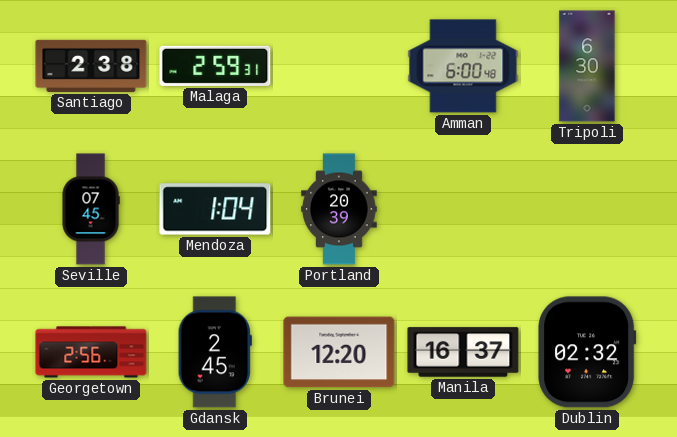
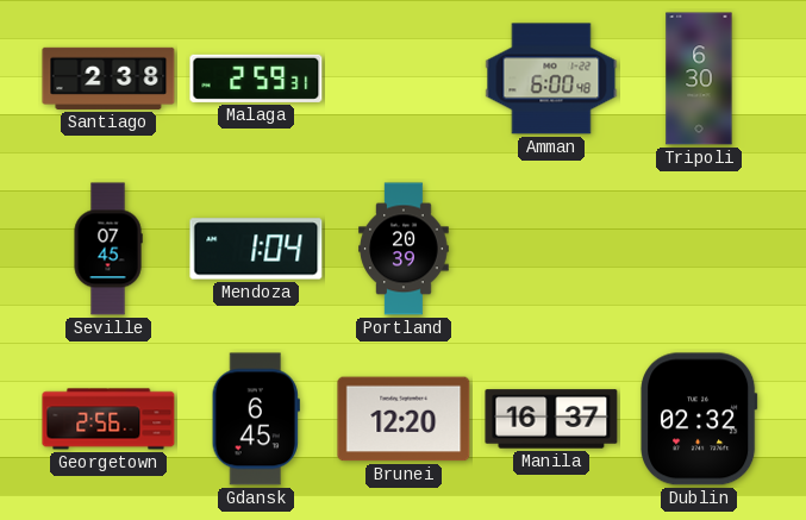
Gdansk: 2:45 -> 6:45 (256, 419)
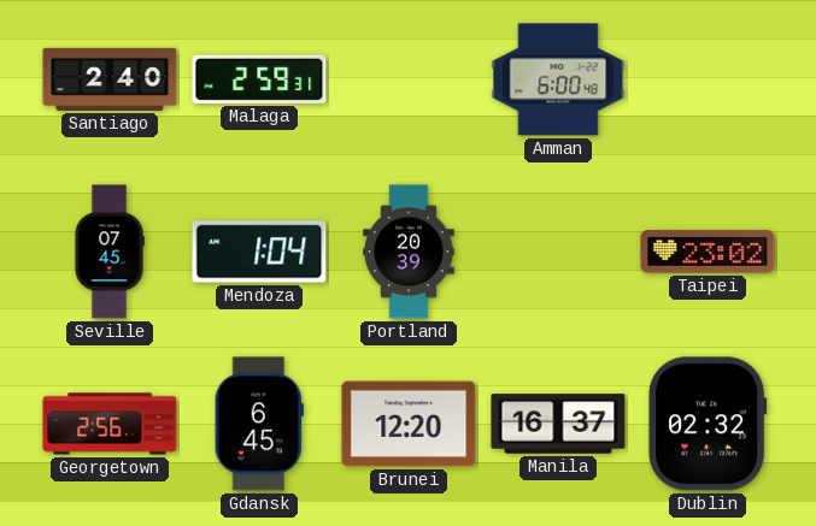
Santiago: 2:38 -> 2:40 (110, 79)
Tripoli: 6:30 -> none (699, 79)
Taipei: none -> 23:02 (708, 252)
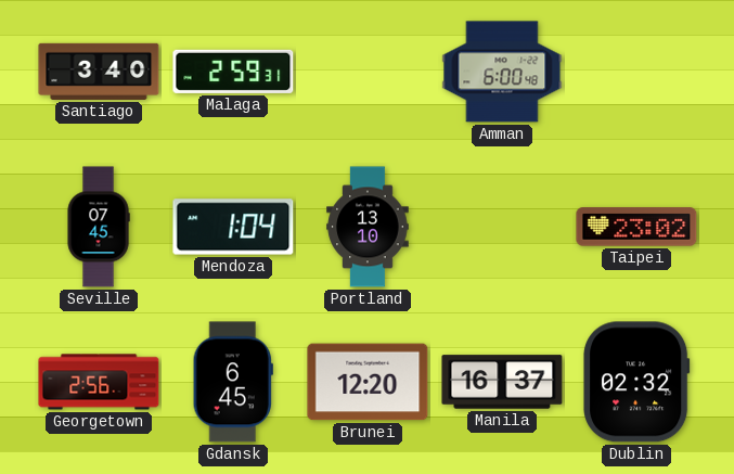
Santiago: 2:40 -> 3:40 (99, 72)
Portland: 20:39 -> 13:10 (368, 227)
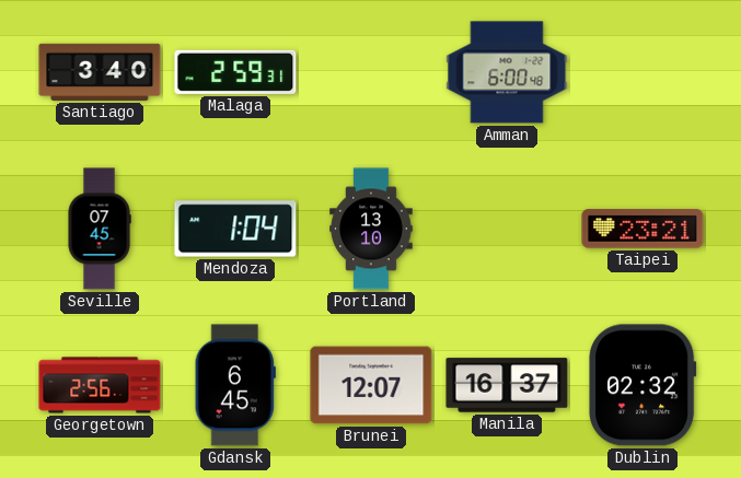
Taipei: 23:02 -> 23:21 (642, 229)
Brunei: 12:20 -> 12:07 (371, 385)
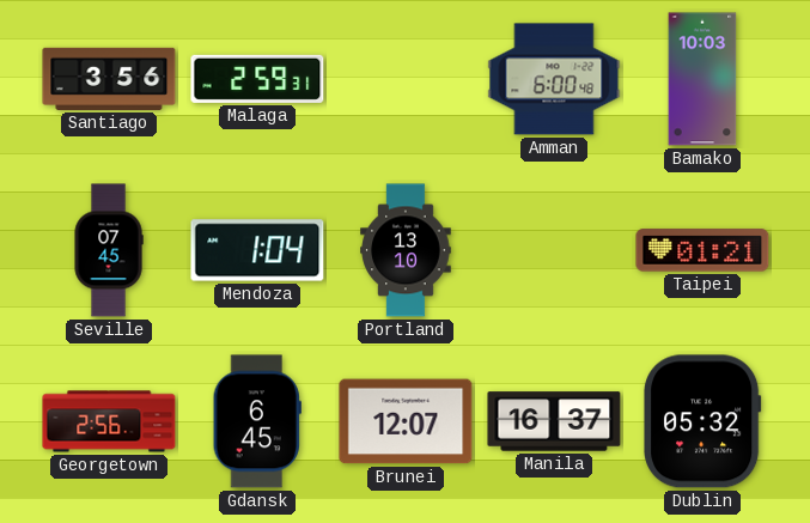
Santiago: 3:40 -> 3:56 (109, 79)
Bamako: none -> 10:03 (702, 79)
Taipei: 23:21 -> 01:21 (702, 250)
Dublin: 02:32 -> 05:32 (702, 421)
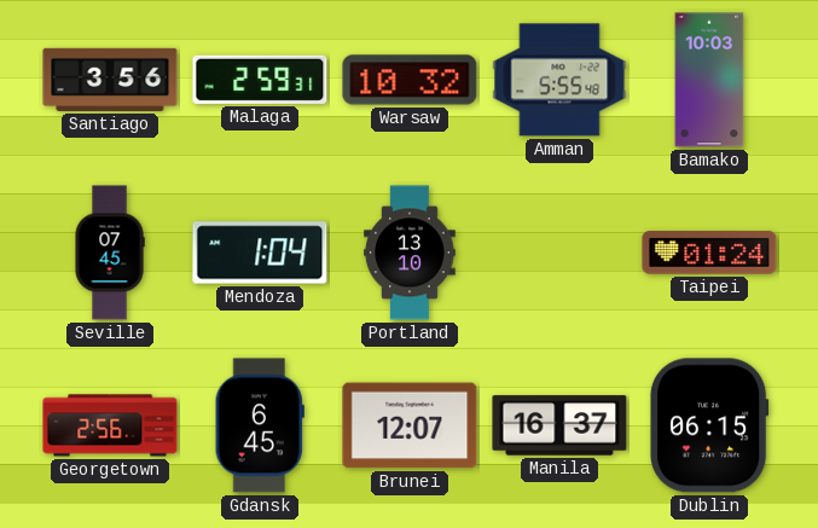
Warsaw: none -> 10:32 (410, 80)
Amman: 6:00 -> 5:55 (559, 80)
Taipei: 01:21 -> 01:24 (709, 253)
Dublin: 05:32 -> 06:15 (709, 425)
